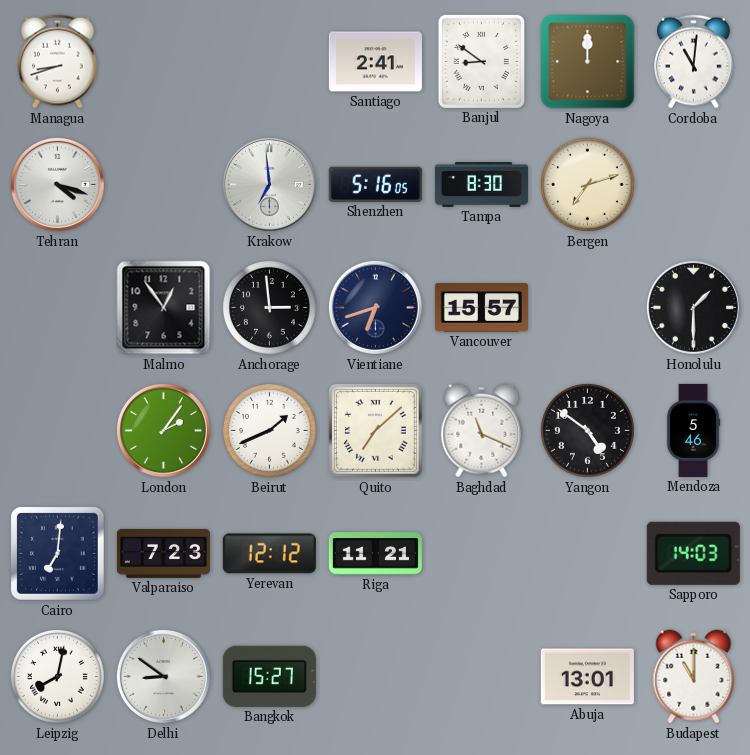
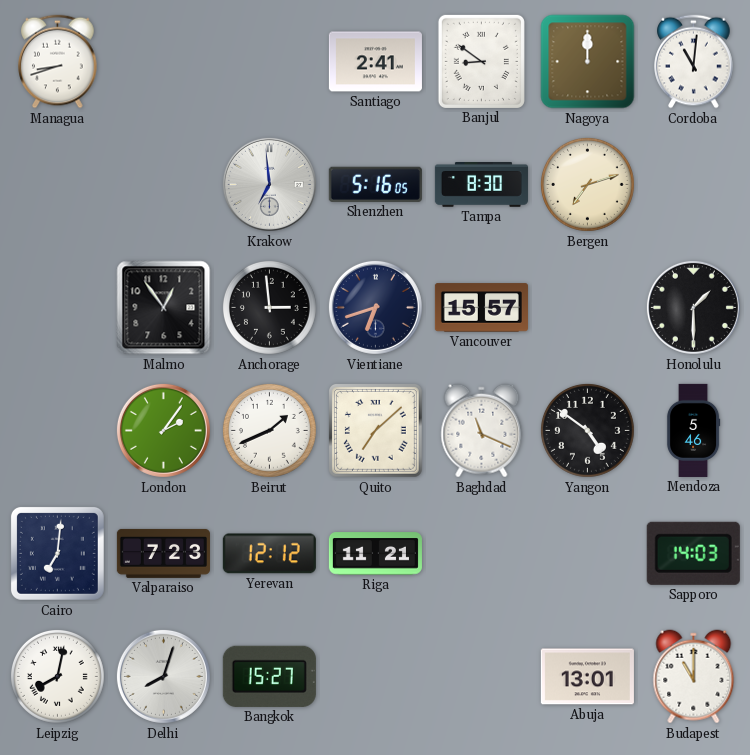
Tehran: 4:18 -> none (57, 184)
Delhi: 8:51 -> 8:03 (163, 676)
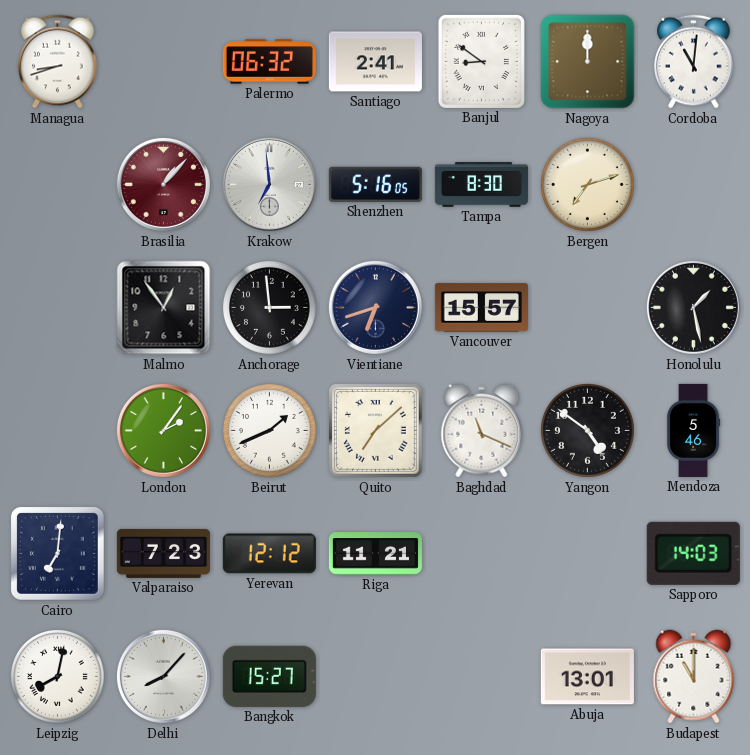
Palermo: none -> 06:32 (269, 62)
Brasilia: none -> 1:07 (163, 184)
Honolulu: 1:30 -> 1:28 (693, 307)
Delhi: 8:03 -> 8:07 (163, 676)
